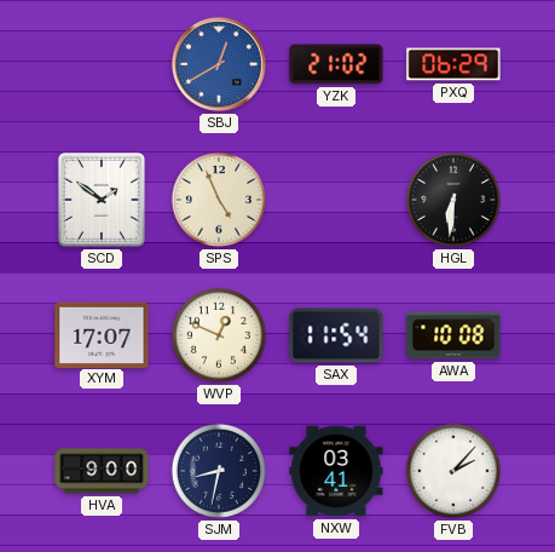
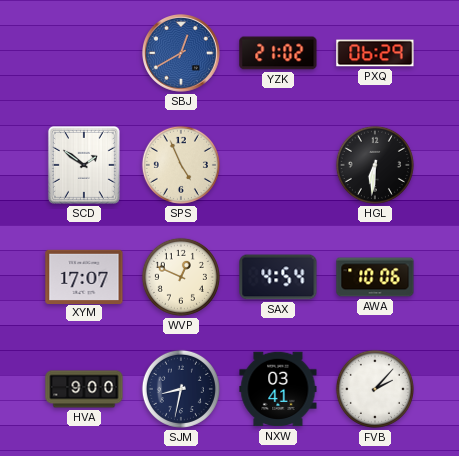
SAX: 11:54 -> 4:54 (278, 277)
AWA: 10:08 -> 10:06 (375, 277)
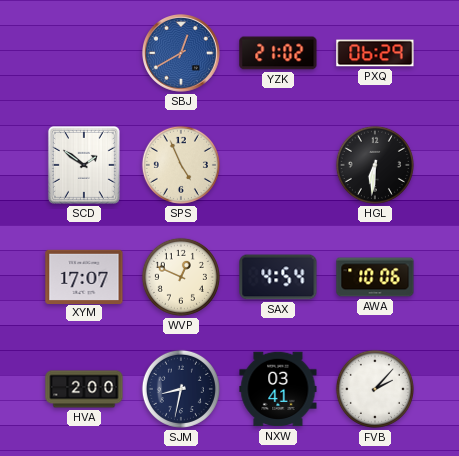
HVA: 9:00 -> 2:00 (84, 389)
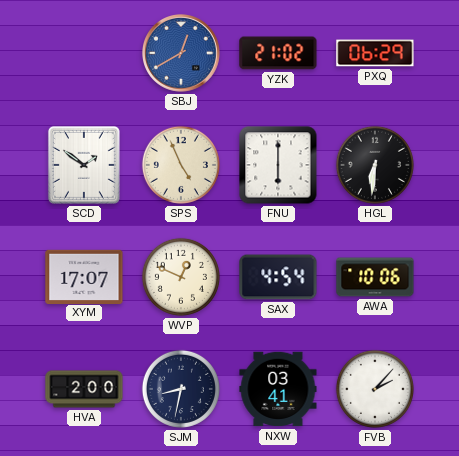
FNU: none -> 6:00 (278, 165)
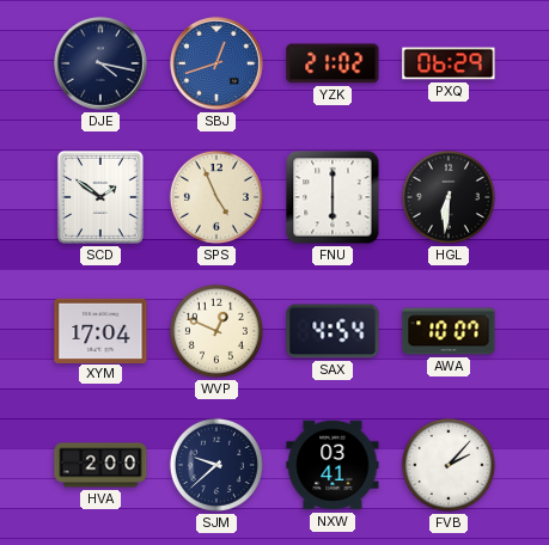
DJE: none -> 4:17 (102, 65)
SBJ: 12:40 -> 12:42 (218, 65)
XYM: 17:07 -> 17:04 (100, 330)
AWA: 10:06 -> 10:07 (449, 331)
SJM: 8:32 -> 9:38 (216, 465)
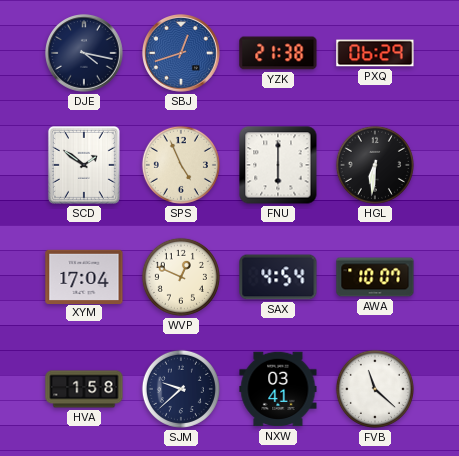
YZK: 21:02 -> 21:38 (278, 53)
HVA: 2:00 -> 1:58 (84, 389)
FVB: 2:07 -> 11:22 (375, 389)
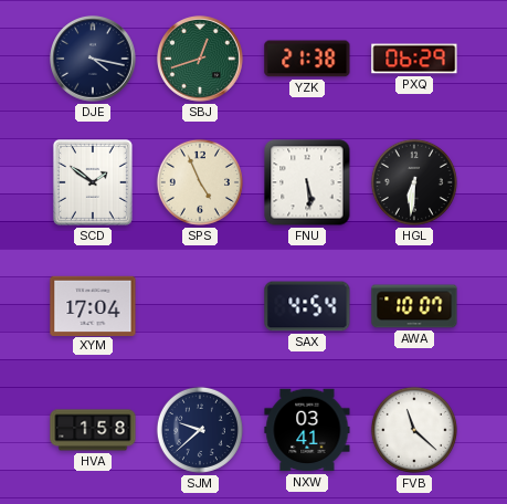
SBJ dial: blue -> green (201, 60)
FNU: 6:00 -> 5:29 (307, 182)
WVP: 12:49 -> none (181, 277)
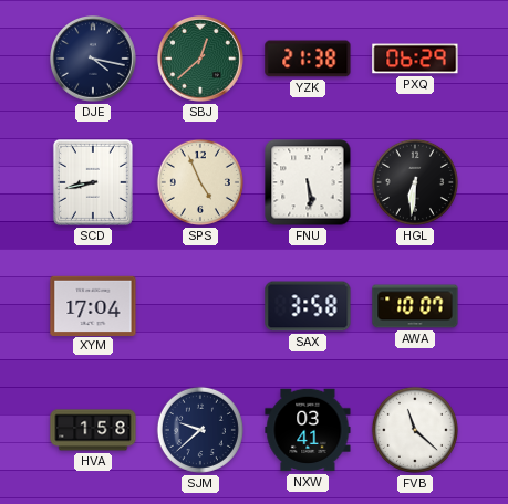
SBJ: 12:42 -> 12:38 (201, 60)
SCD: 1:51 -> 8:43 (93, 182)
SAX: 4:54 -> 3:58 (308, 306)
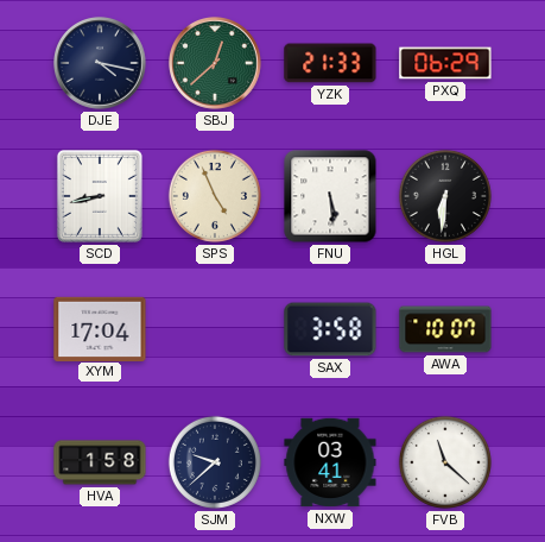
YZK: 21:38 -> 21:33 (330, 63)
